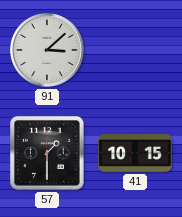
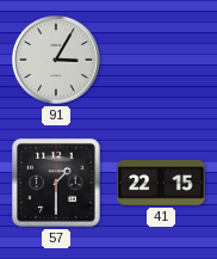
91: 3:08 -> 3:05 (57, 61)
41: 10:15 -> 22:15 (161, 183)
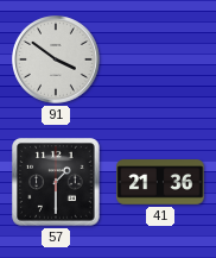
91: 3:05 -> 3:51 (57, 61)
41: 22:15 -> 21:36 (160, 182)
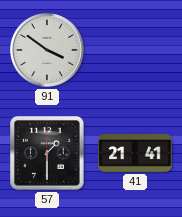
41: 21:36 -> 21:41 (135, 153)
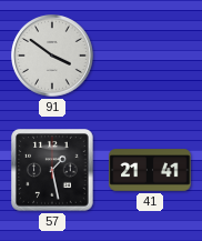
57: 1:30 -> 1:28 (52, 170)
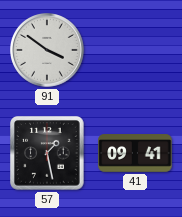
41: 21:41 -> 09:41 (135, 153)
